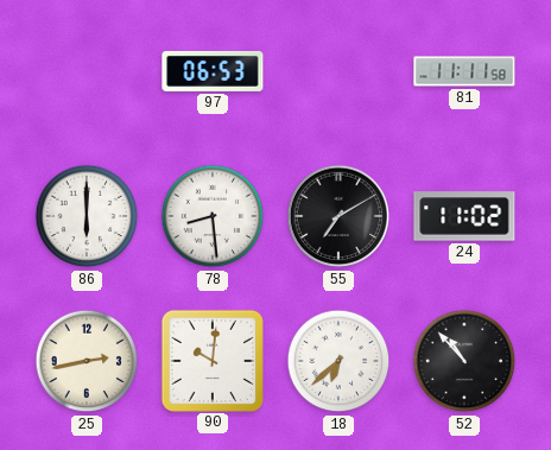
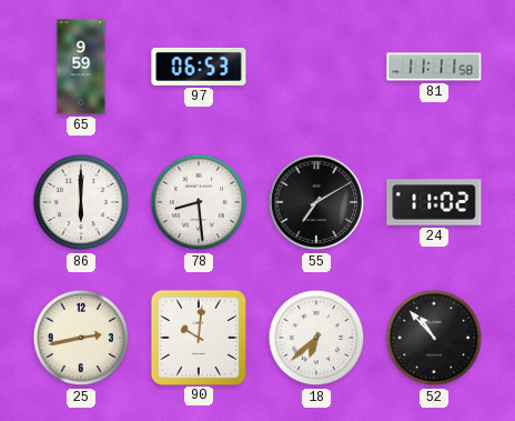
65: none -> 9:59 (81, 67)
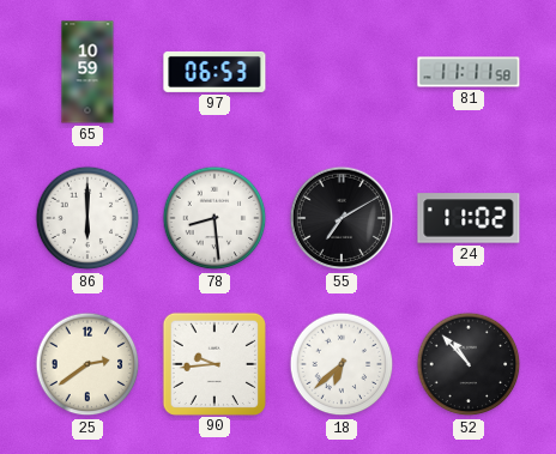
65: 9:59 -> 10:59 (87, 72)
25: 2:43 -> 2:39 (87, 364)
90: 10:01 -> 9:44 (213, 363)
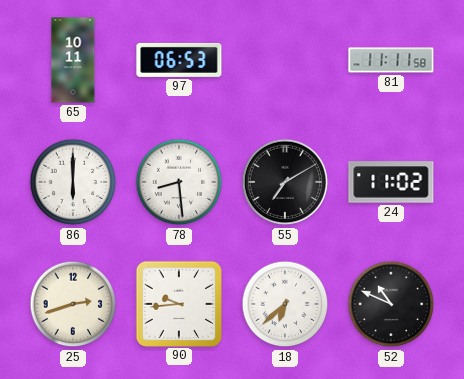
65: 10:59 -> 10:11 (73, 60)
25: 2:39 -> 2:42 (73, 304)
52: 10:53 -> 10:49 (391, 304)
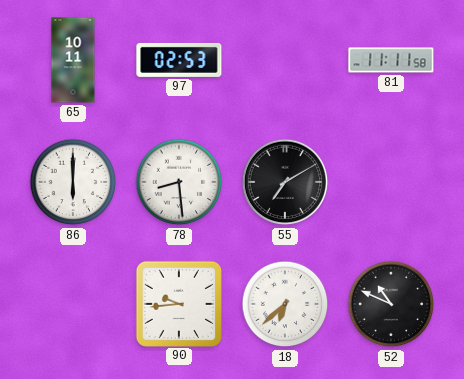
97: 06:53 -> 02:53 (179, 60)
24: 11:02 -> none (391, 182)
25: 2:42 -> none (73, 304)
